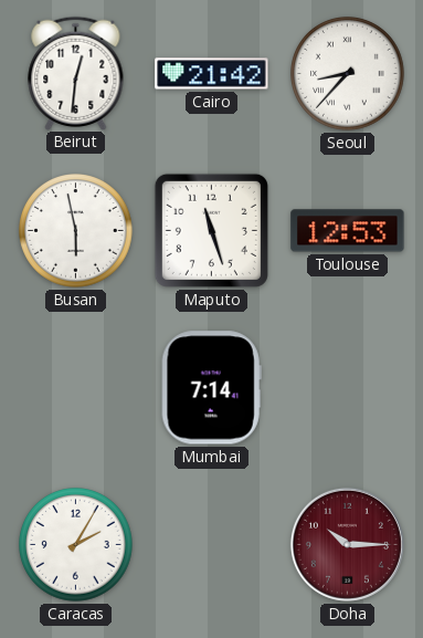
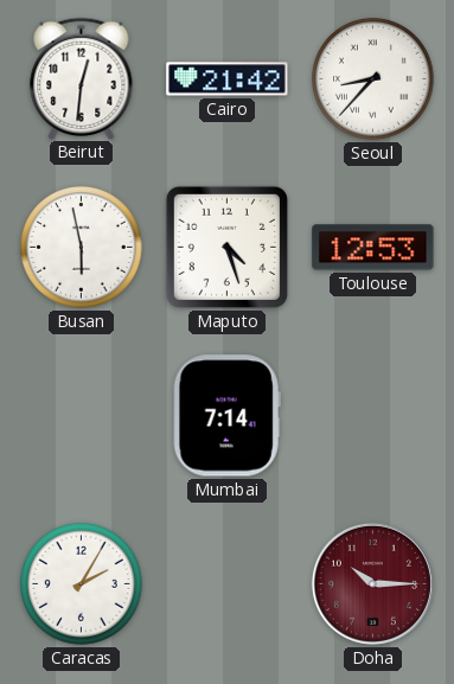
Maputo: 11:27 -> 4:27 (226, 247)
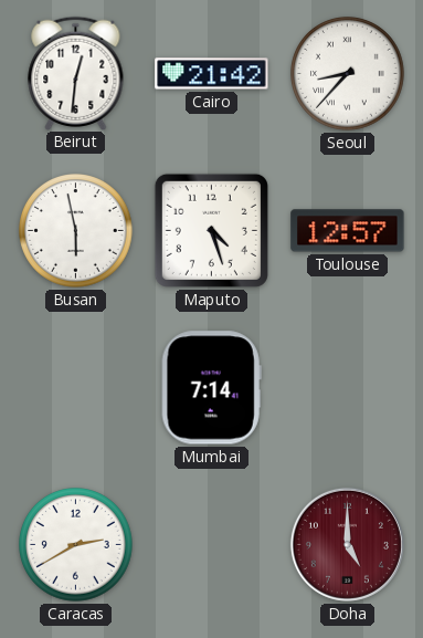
Toulouse: 12:53 -> 12:57 (348, 231)
Caracas: 2:05 -> 2:40 (76, 545)
Doha: 10:15 -> 5:00 (347, 544)
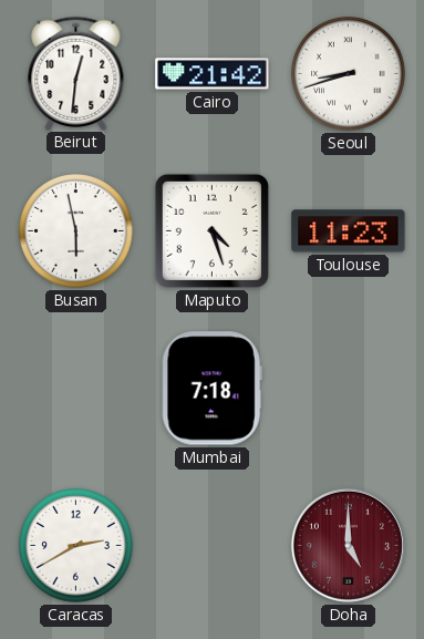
Seoul: 8:37 -> 8:42 (349, 74)
Toulouse: 12:57 -> 11:23 (349, 231)
Mumbai: 7:14 -> 7:18 (211, 389)
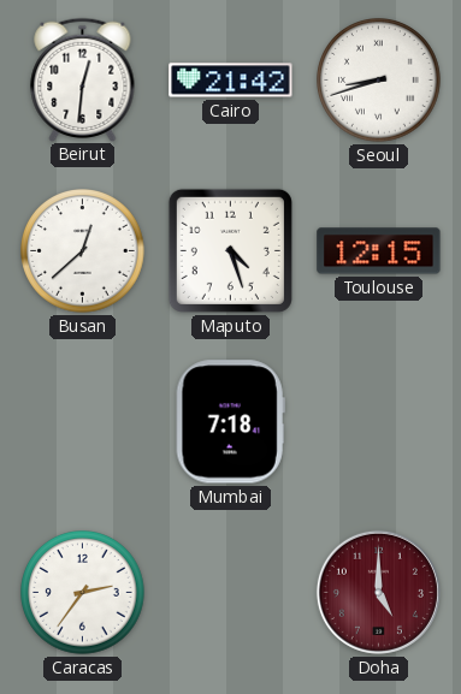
Busan: 5:58 -> 12:38 (83, 251)
Toulouse: 11:23 -> 12:15 (379, 251)
Caracas: 2:40 -> 2:36 (83, 593)
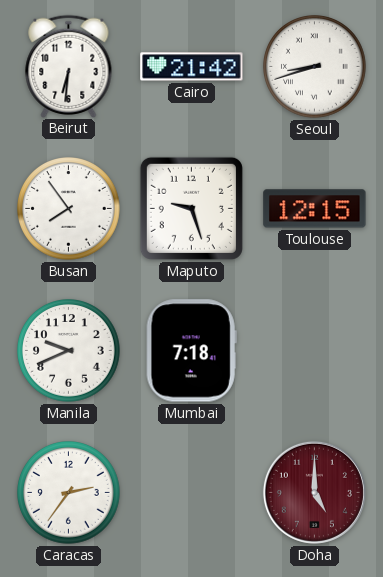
Beirut: 12:31 -> 6:31 (69, 66)
Busan: 12:38 -> 7:54 (69, 209)
Maputo: 4:27 -> 9:27 (191, 208)
Manila: none -> 9:41 (69, 351)
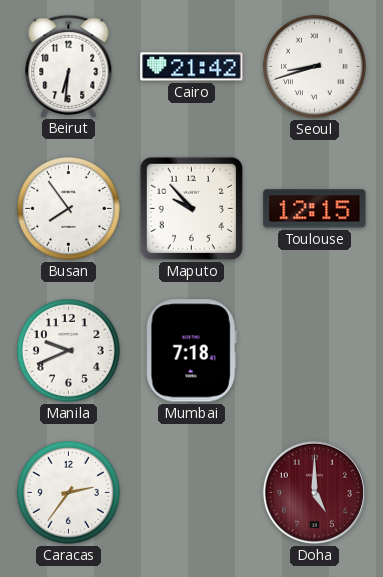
Maputo: 9:27 -> 9:53 (191, 208)
